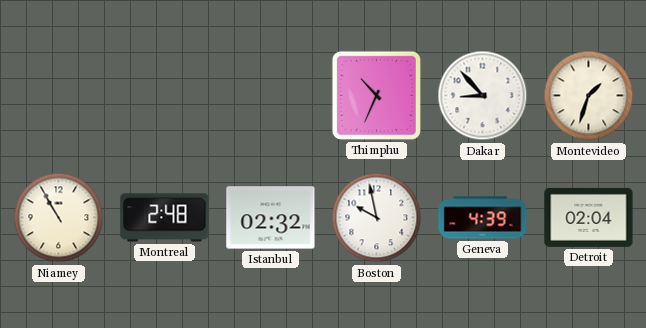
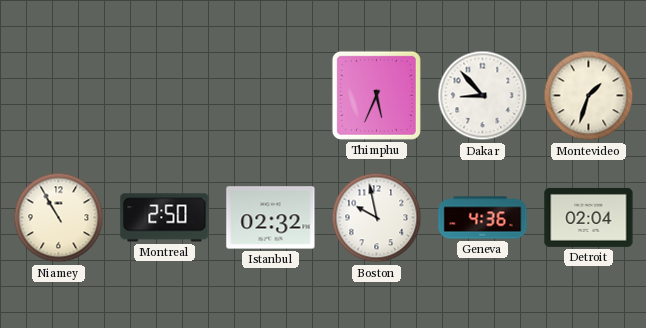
Thimphu: 10:34 -> 5:34 (376, 95)
Montreal: 2:48 -> 2:50 (165, 218)
Geneva: 4:39 -> 4:36 (483, 218)
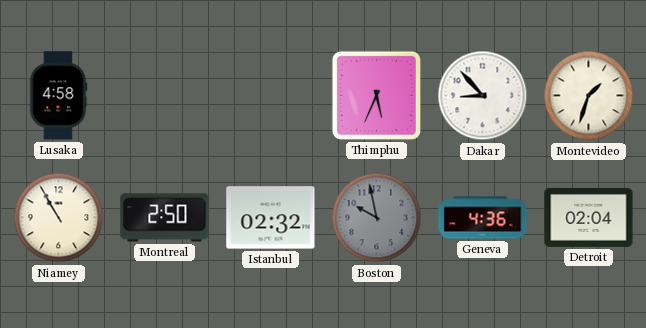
Lusaka: none -> 4:58 (58, 96)
Boston dial: white -> grey (377, 218)
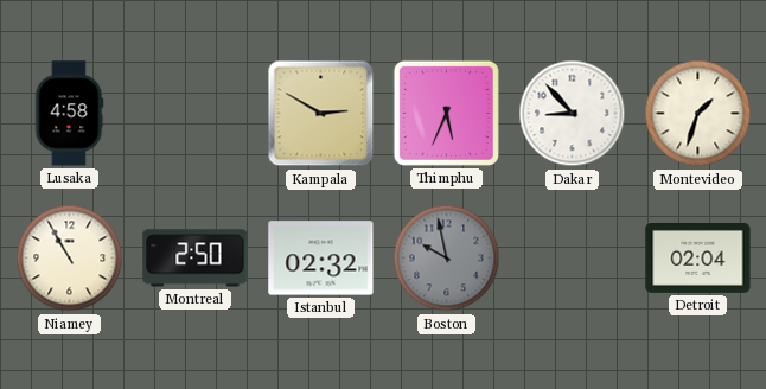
Kampala: none -> 2:50 (321, 114)
Geneva: 4:36 -> none (483, 218)
